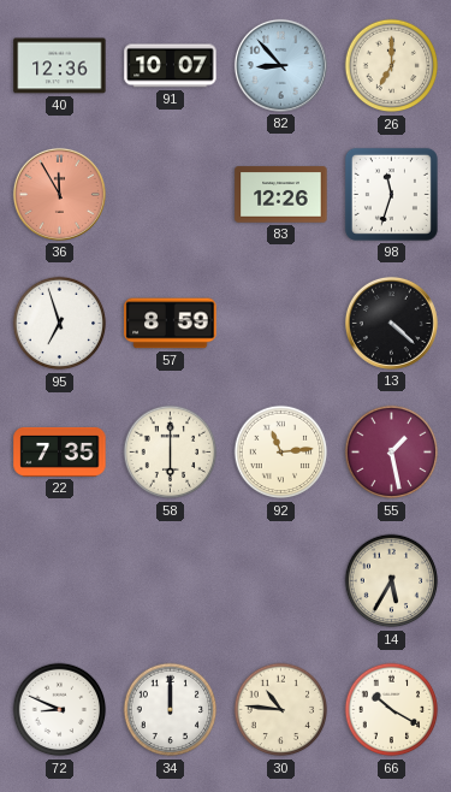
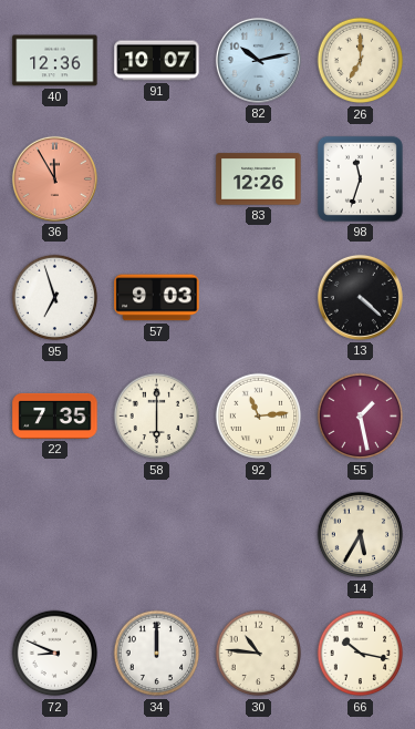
82: 8:53 -> 10:13 (258, 60)
57: 8:59 -> 9:03 (157, 298)
66: 10:20 -> 10:17 (361, 654)
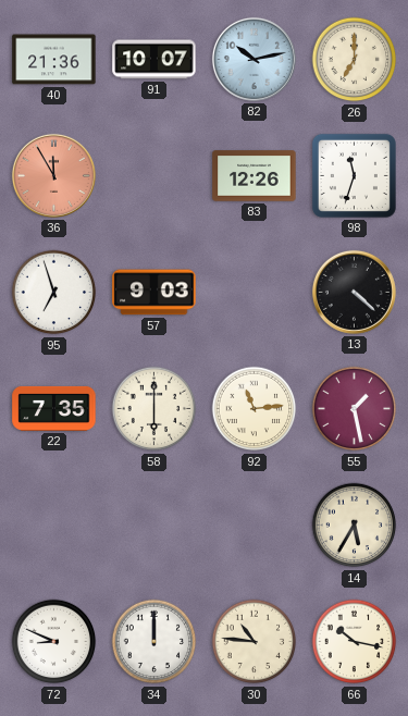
40: 12:36 -> 21:36 (54, 60)
